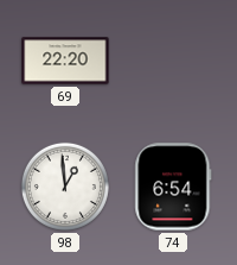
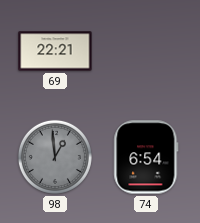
69: 22:20 -> 22:21 (55, 51)
98 dial: white -> grey (55, 157)
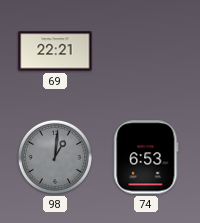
98: 12:59 -> 1:01 (55, 157)
74: 6:54 -> 6:53 (146, 157)
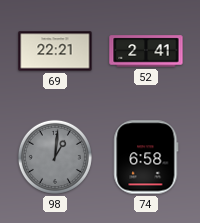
52: none -> 2:41 (146, 51)
74: 6:53 -> 6:58 (146, 157)
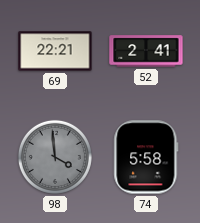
98: 1:01 -> 3:59 (55, 157)
74: 6:58 -> 5:58 (146, 157)
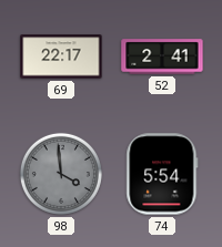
69: 22:21 -> 22:17 (61, 56)
74: 5:58 -> 5:54 (162, 174)
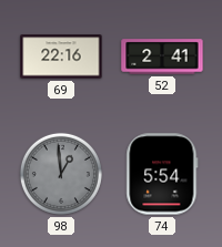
69: 22:17 -> 22:16 (61, 56)
98: 3:59 -> 12:59 (61, 174)
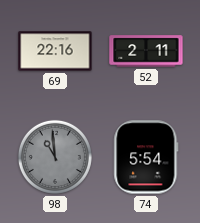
52: 2:41 -> 2:11 (146, 51)
98: 12:59 -> 10:59 (55, 157)
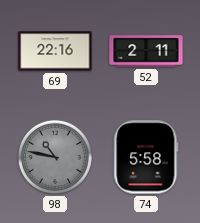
98: 10:59 -> 10:47 (55, 157)
74: 5:54 -> 5:58 (146, 157)
